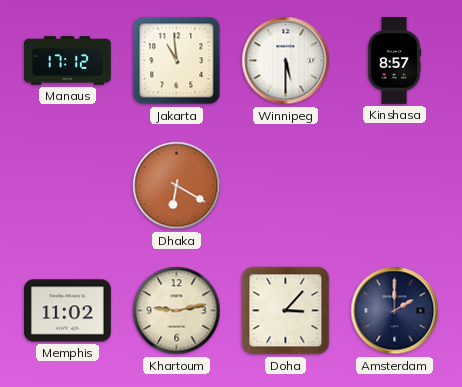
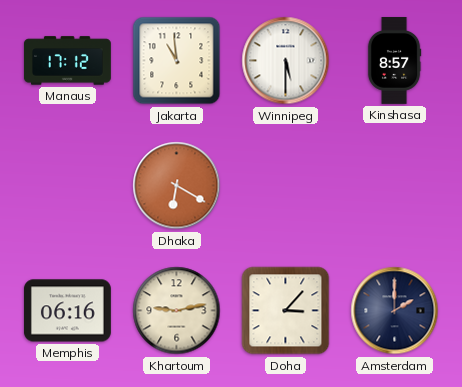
Memphis: 11:02 -> 06:16 (67, 311)
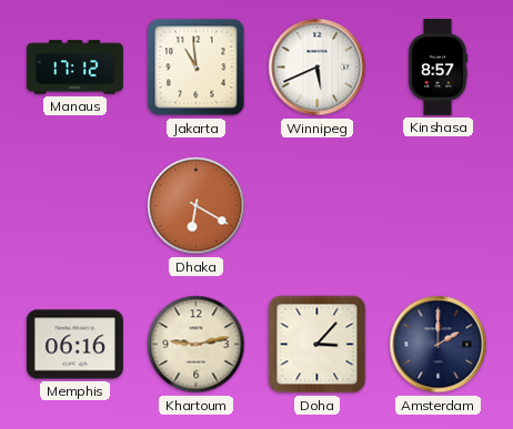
Winnipeg: 5:30 -> 5:41 (318, 68)
